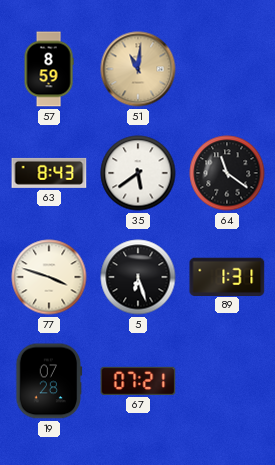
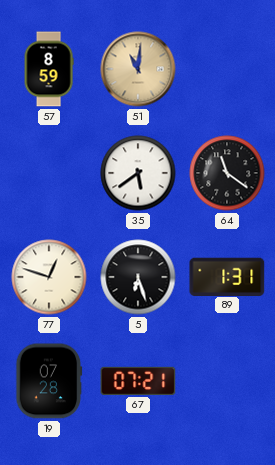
63: 8:43 -> none (49, 173)
77: 3:48 -> 12:48 (49, 277)
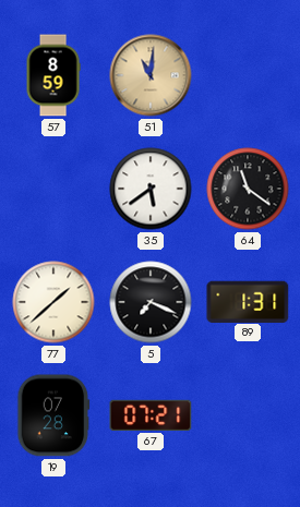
77: 12:48 -> 1:38 (53, 302)
5: 6:27 -> 7:19 (151, 302)
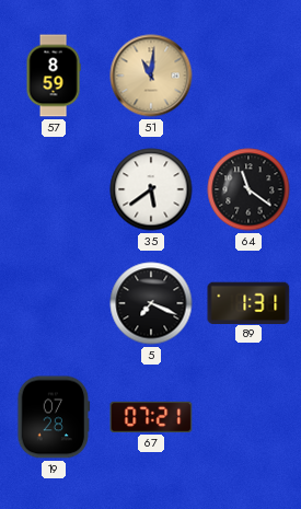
77: 1:38 -> none (53, 302)
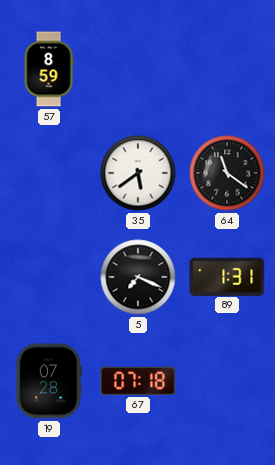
51: 11:01 -> none (151, 76)
67: 07:21 -> 07:18 (138, 381)
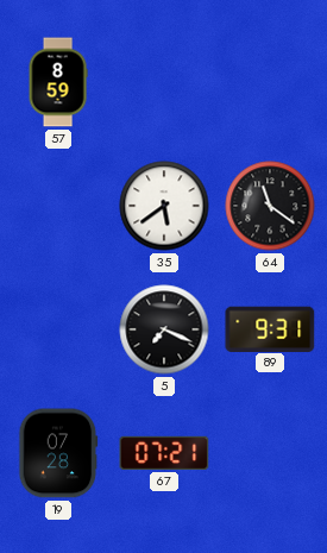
89: 1:31 -> 9:31 (270, 328)
67: 07:18 -> 07:21 (164, 453)
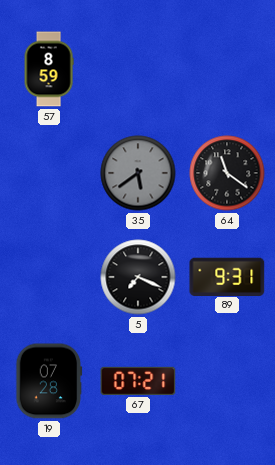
35 dial: white -> grey (138, 173)
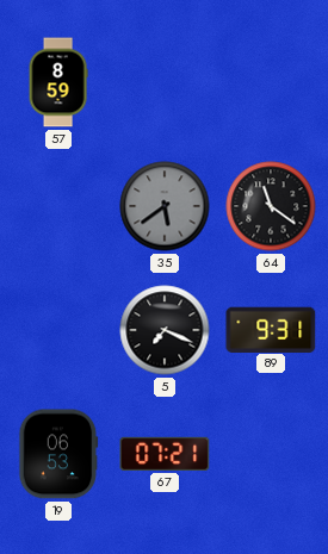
19: 07:28 -> 06:53 (58, 454)
